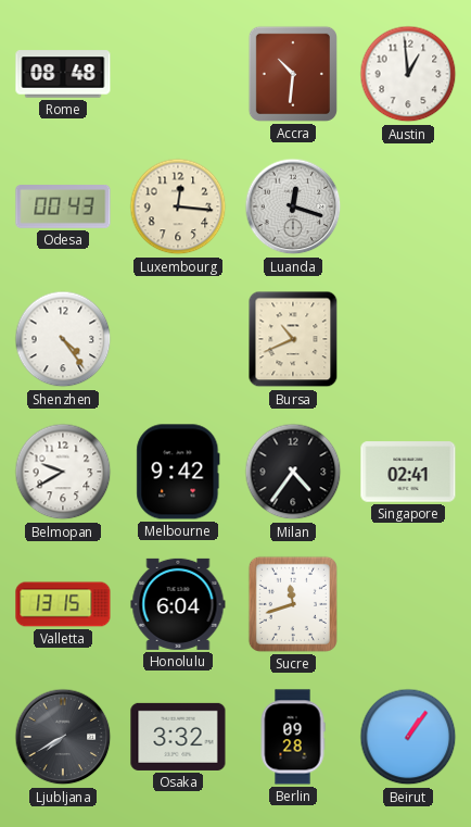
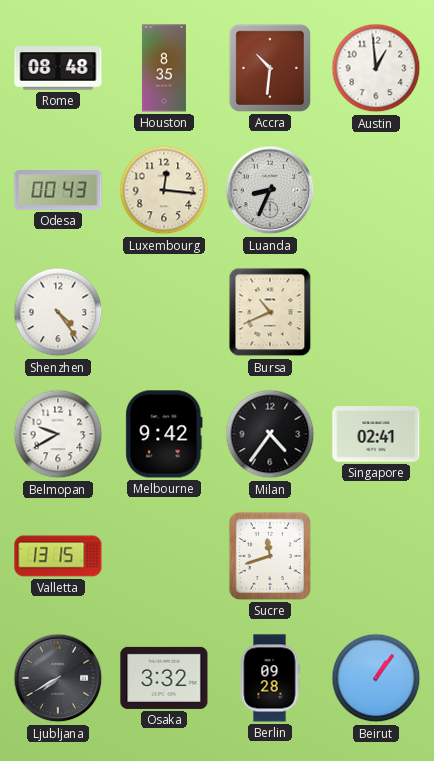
Houston: none -> 8:35 (164, 68)
Luanda: 12:18 -> 8:34 (270, 190)
Honolulu: 6:04 -> none (178, 604)
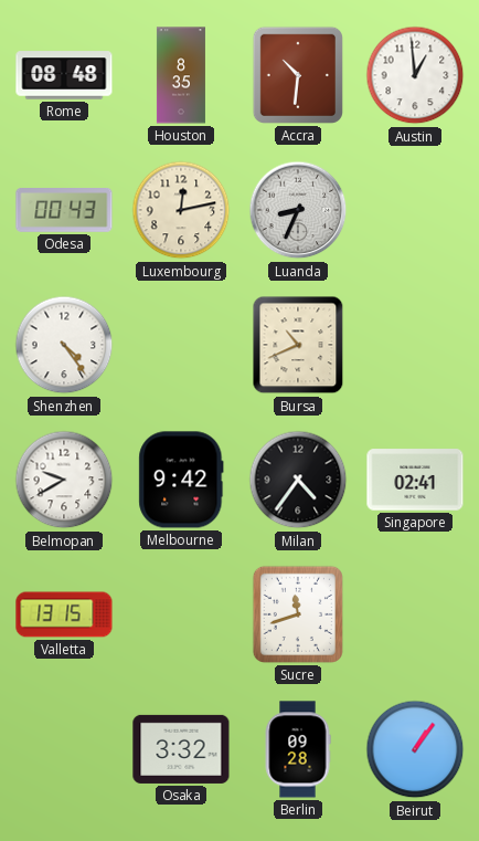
Luxembourg: 12:16 -> 12:13 (181, 210)
Ljubljana: 7:40 -> none (58, 678)
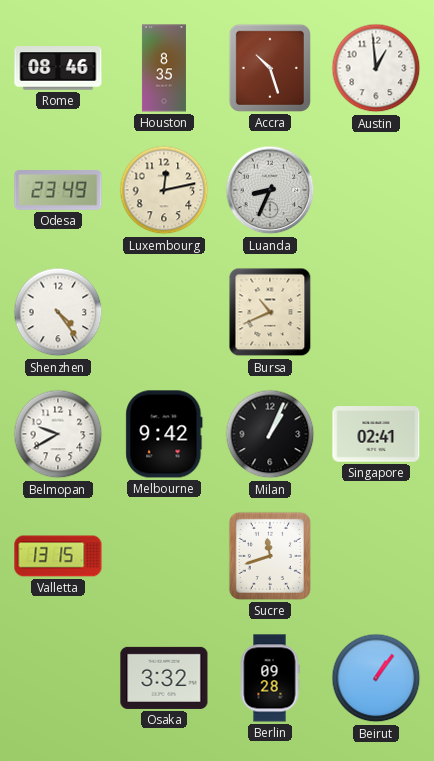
Rome: 08:48 -> 08:46 (58, 68)
Accra: 10:31 -> 10:27 (270, 68)
Odesa: 00:43 -> 23:49 (58, 191)
Milan: 4:36 -> 1:04 (270, 434)
